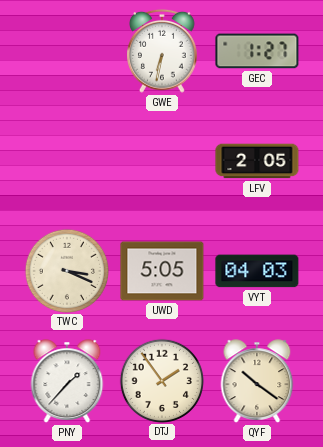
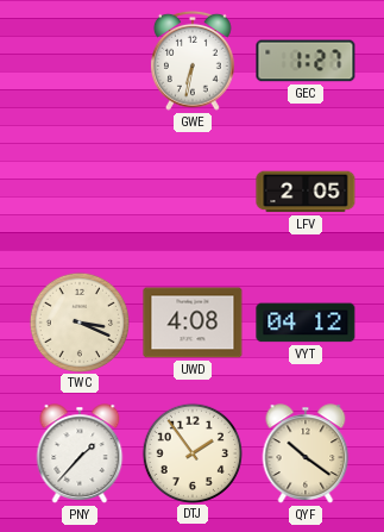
UWD: 5:05 -> 4:08 (193, 323)
VYT: 04:03 -> 04:12 (306, 323)
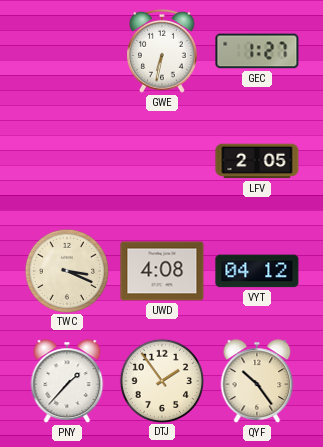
QYF: 10:21 -> 10:24 (257, 381)
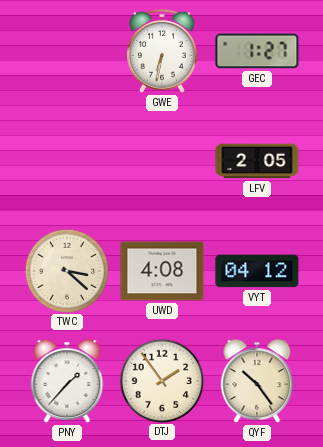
TWC: 3:19 -> 3:22 (66, 270)
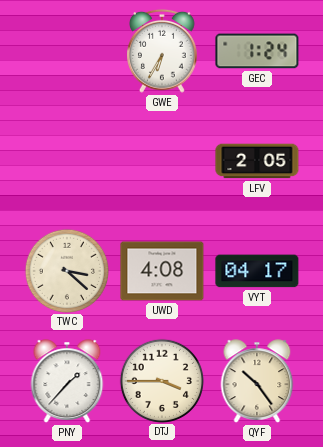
GWE: 6:32 -> 6:35 (163, 51)
GEC: 1:27 -> 1:24 (257, 51)
VYT: 04:12 -> 04:17 (257, 271)
DTJ: 1:54 -> 3:45 (161, 380)
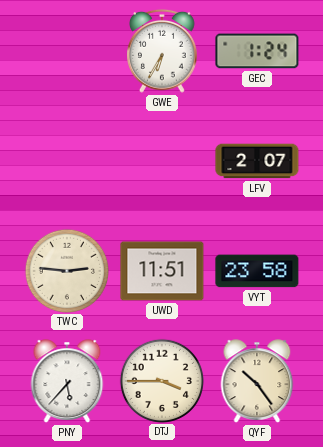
LFV: 2:05 -> 2:07 (257, 161)
TWC: 3:22 -> 2:46 (66, 270)
UWD: 4:08 -> 11:51 (162, 271)
VYT: 04:17 -> 23:58 (257, 271)
PNY: 1:37 -> 5:37 (67, 381)
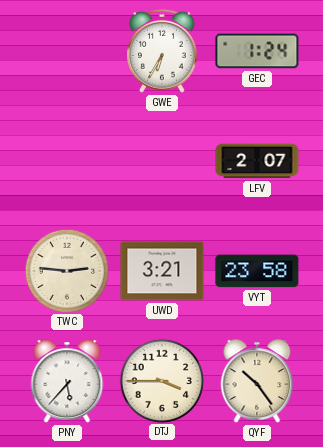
UWD: 11:51 -> 3:21 (162, 271)
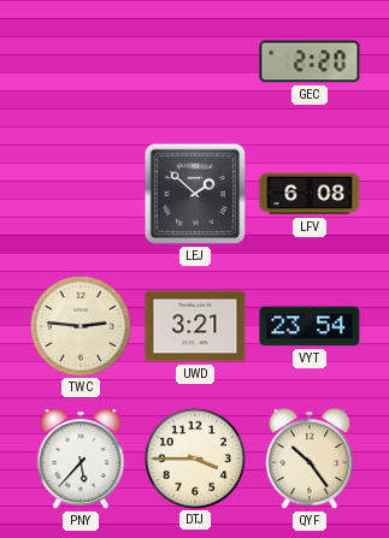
GWE: 6:35 -> none (163, 51)
GEC: 1:24 -> 2:20 (310, 61)
LEJ: none -> 1:52 (195, 194)
LFV: 2:07 -> 6:08 (310, 194)
VYT: 23:58 -> 23:54 (310, 326)
